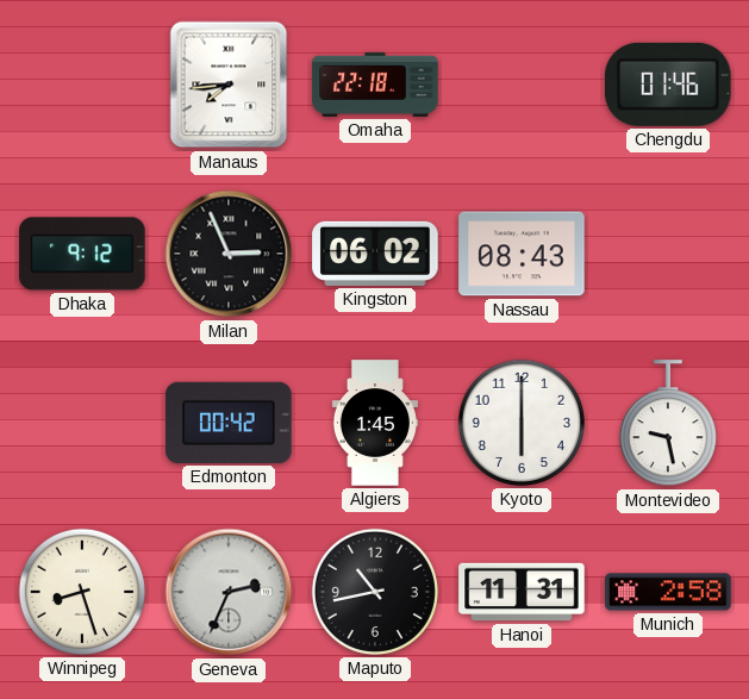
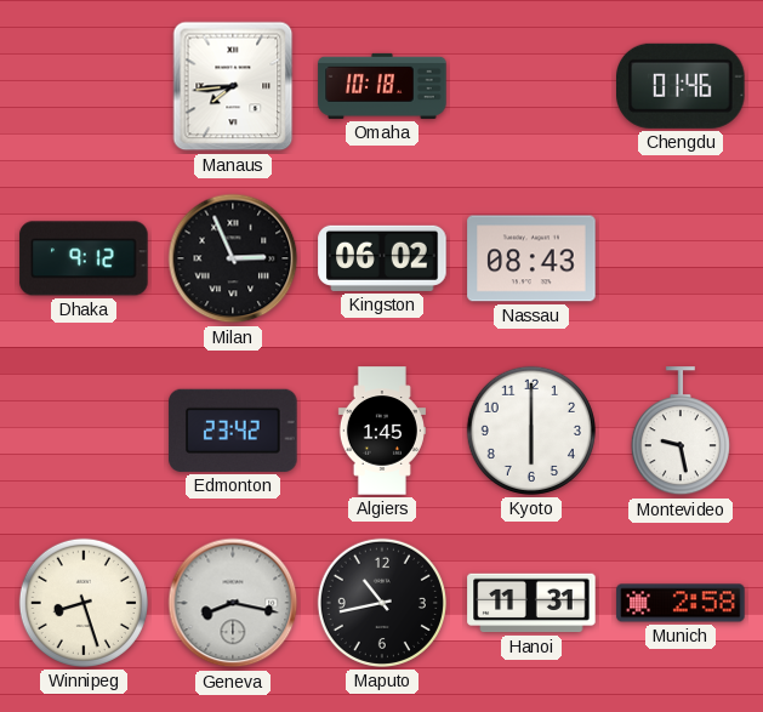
Omaha: 22:18 -> 10:18 (382, 86)
Edmonton: 00:42 -> 23:42 (233, 431)
Geneva: 2:34 -> 8:17 (233, 603)
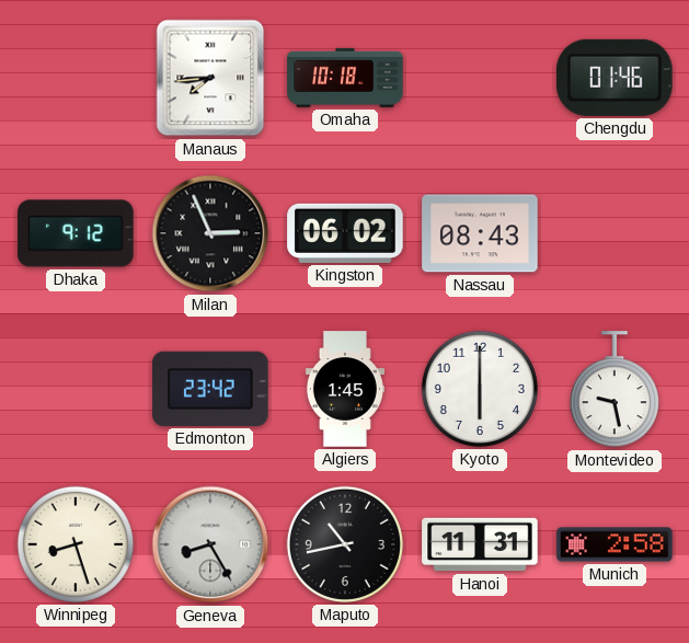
Geneva: 8:17 -> 8:25 (210, 544)
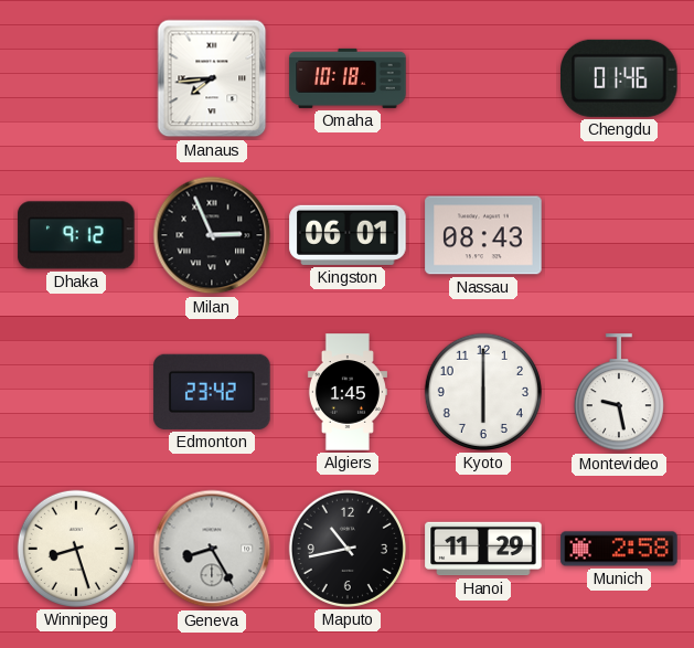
Kingston: 06:02 -> 06:01 (348, 235)
Hanoi: 11:31 -> 11:29 (483, 549)
